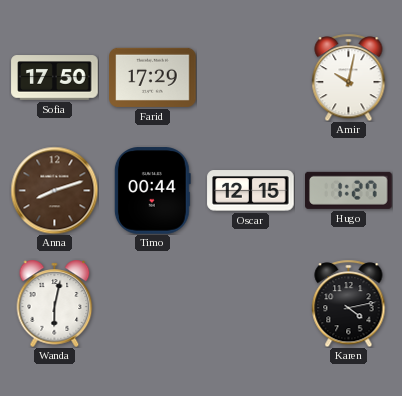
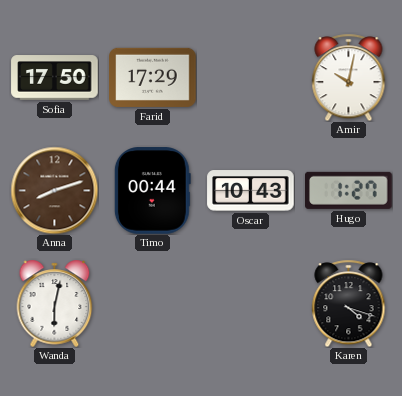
Oscar: 12:15 -> 10:43 (251, 191)
Karen: 4:13 -> 4:18 (349, 303)
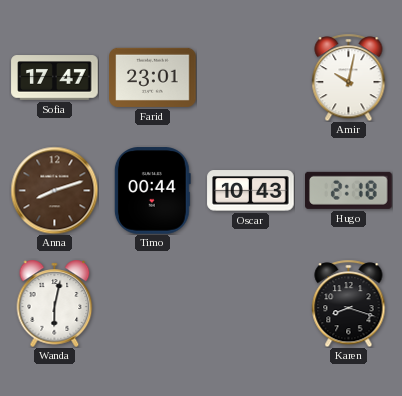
Sofia: 17:50 -> 17:47 (55, 78)
Farid: 17:29 -> 23:01 (153, 77)
Hugo: 1:27 -> 2:18 (349, 190)
Karen: 4:18 -> 8:18 (349, 303)
